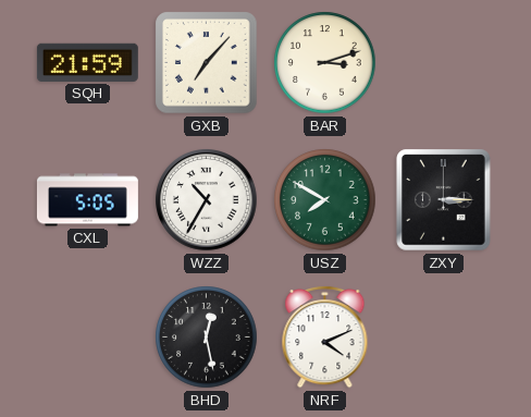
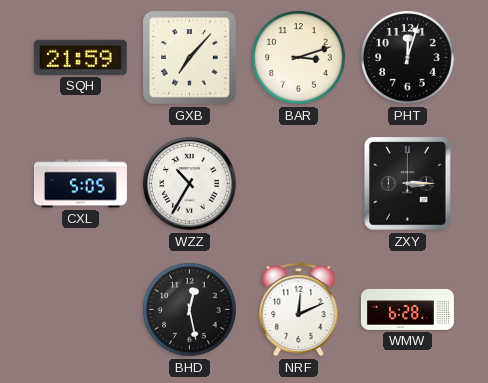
PHT: none -> 12:03 (408, 58)
USZ: 7:50 -> none (325, 200)
NRF: 4:11 -> 12:11 (299, 309)
WMW: none -> 6:28 (407, 309)
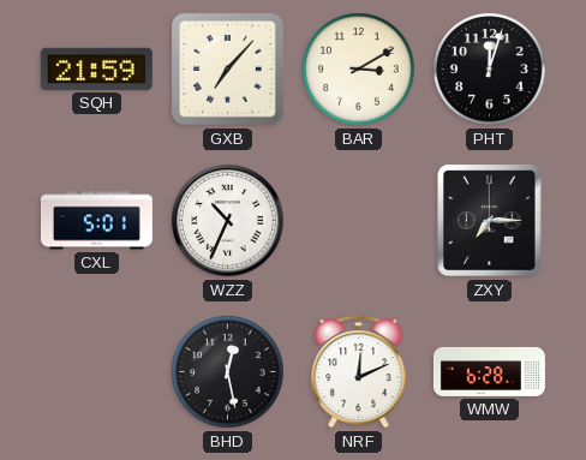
BAR: 3:12 -> 3:10 (359, 70)
CXL: 5:05 -> 5:01 (96, 221)
WZZ: 10:35 -> 10:34 (228, 221)
ZXY: 3:15 -> 7:15 (490, 221)
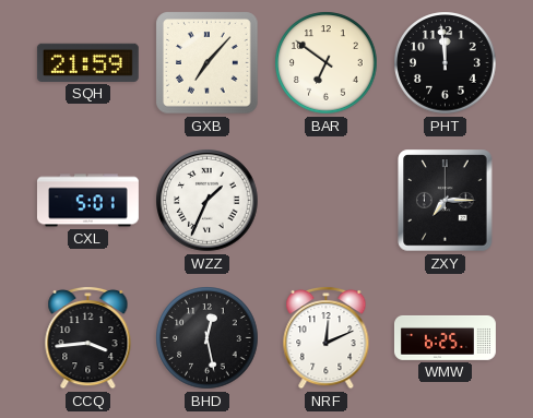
BAR: 3:10 -> 6:51 (327, 63)
PHT: 12:03 -> 11:59 (446, 63)
WZZ: 10:34 -> 1:34 (208, 201)
CCQ: none -> 3:44 (88, 337)
WMW: 6:28 -> 6:25 (445, 337)
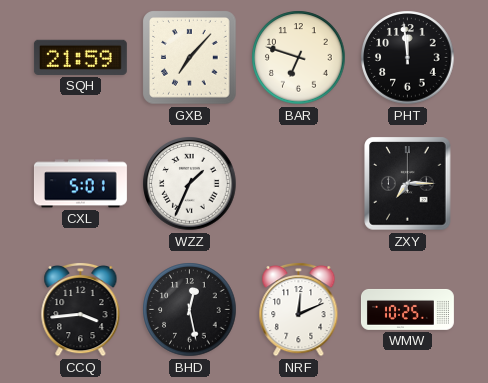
BAR: 6:51 -> 6:48 (299, 58)
WMW: 6:25 -> 10:25 (407, 309)
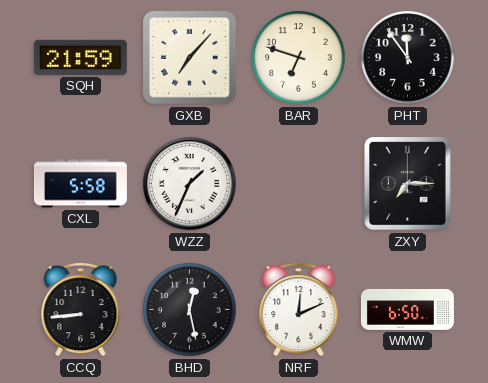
PHT: 11:59 -> 11:54 (408, 58)
CXL: 5:01 -> 5:58 (80, 184)
CCQ: 3:44 -> 8:44 (81, 309)
WMW: 10:25 -> 6:50 (407, 309)
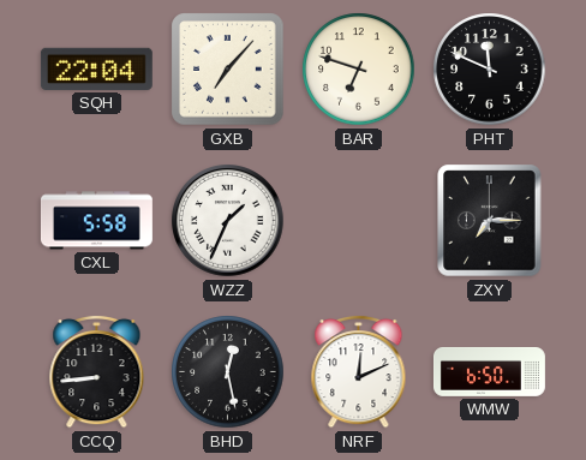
SQH: 21:59 -> 22:04 (96, 68)
PHT: 11:54 -> 11:49 (490, 70)
